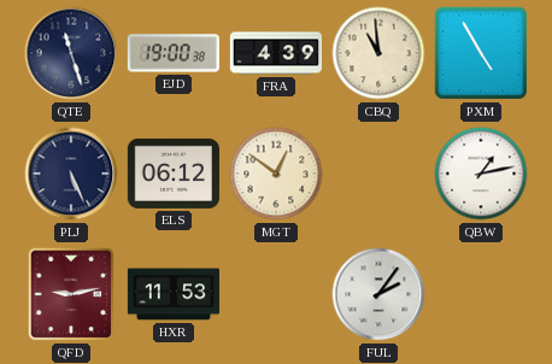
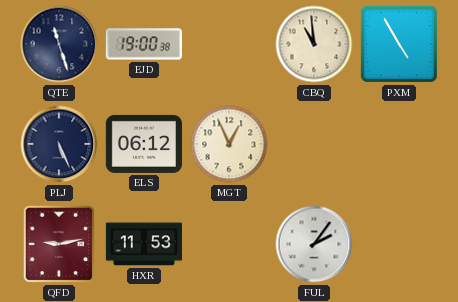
FRA: 4:39 -> none (275, 53)
MGT: 12:51 -> 12:56 (229, 144)
QBW: 1:13 -> none (481, 174)
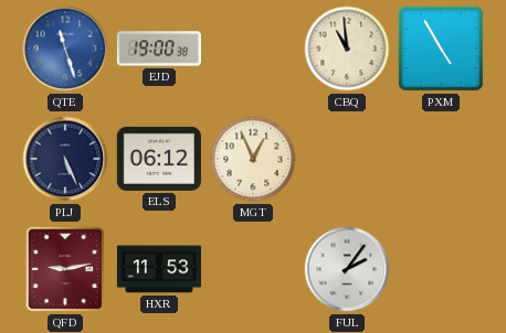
QTE dial: navy -> blue (65, 49)
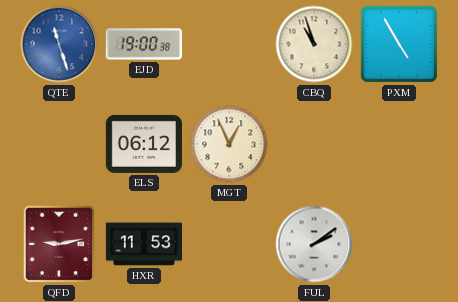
CBQ: 10:59 -> 10:57 (314, 44)
PLJ: 5:26 -> none (65, 159)
FUL: 2:06 -> 2:09 (314, 244)
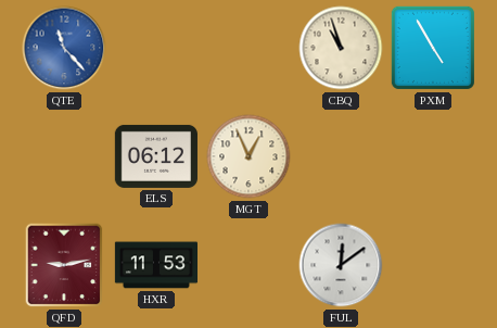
QTE: 11:27 -> 11:23 (64, 48)
EJD: 19:00 -> none (144, 44)
FUL: 2:09 -> 12:09 (341, 265)
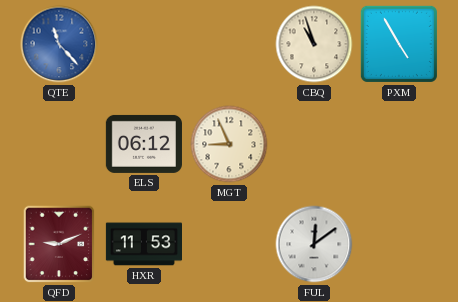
MGT: 12:56 -> 8:56 (229, 144)
QFD: 9:13 -> 9:11 (59, 244)
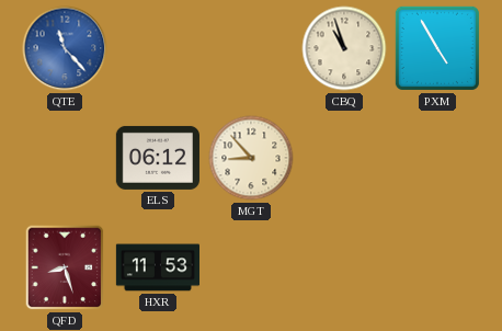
MGT: 8:56 -> 8:53 (251, 158)
QFD: 9:11 -> 8:27 (65, 267)
FUL: 12:09 -> none (314, 244)
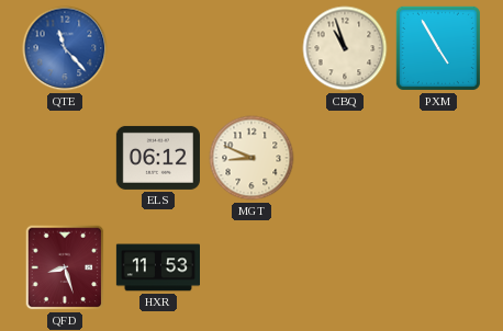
MGT: 8:53 -> 8:49 (251, 158)
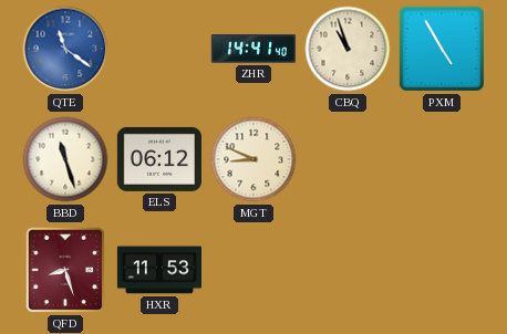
QTE: 11:23 -> 11:21 (65, 49)
ZHR: none -> 14:41 (253, 49)
BBD: none -> 11:27 (65, 159)
